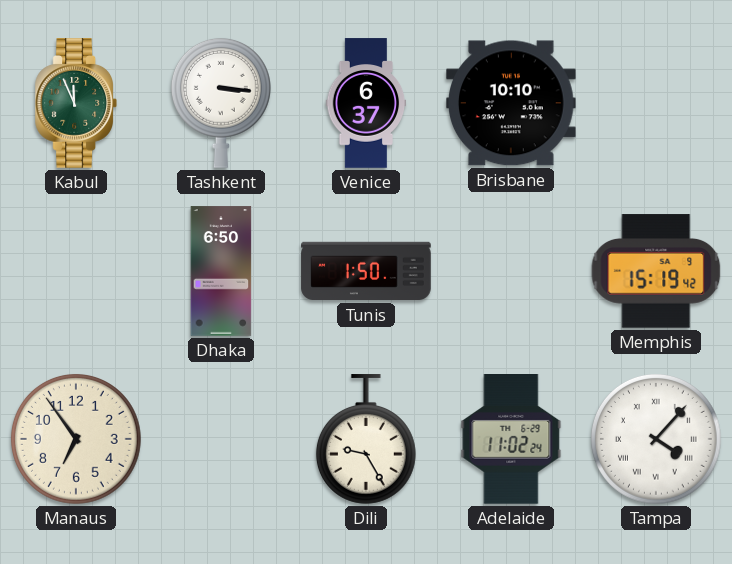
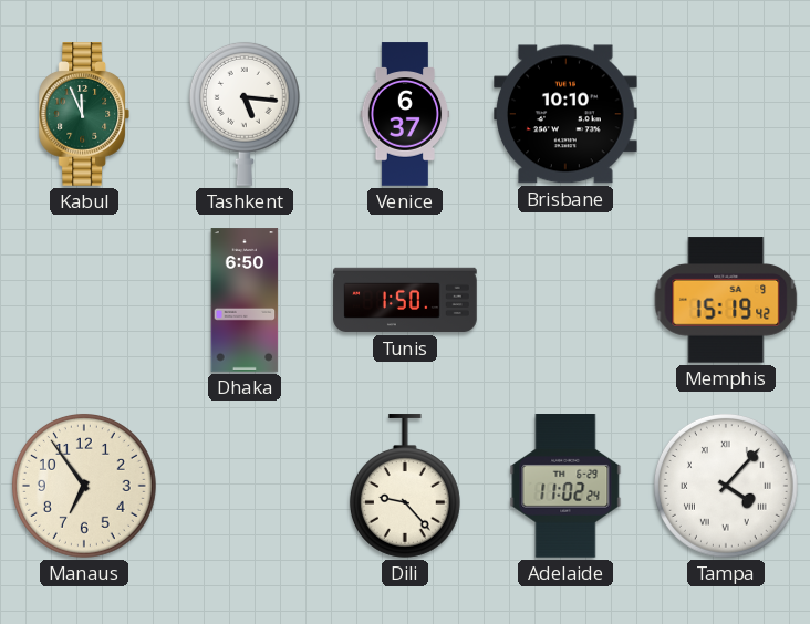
Tashkent: 3:16 -> 5:16 (245, 114)
Dili: 9:25 -> 9:23 (405, 486)
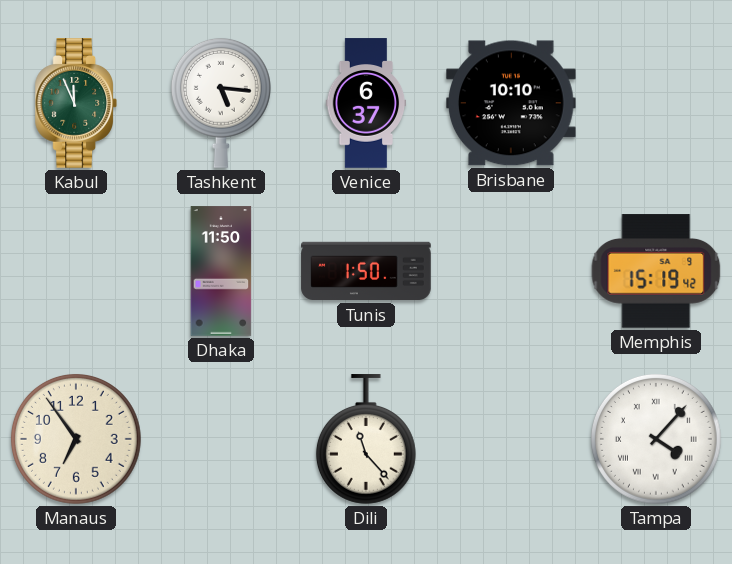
Dhaka: 6:50 -> 11:50 (221, 271)
Dili: 9:23 -> 11:23 (366, 439)
Adelaide: 11:02 -> none (565, 487)
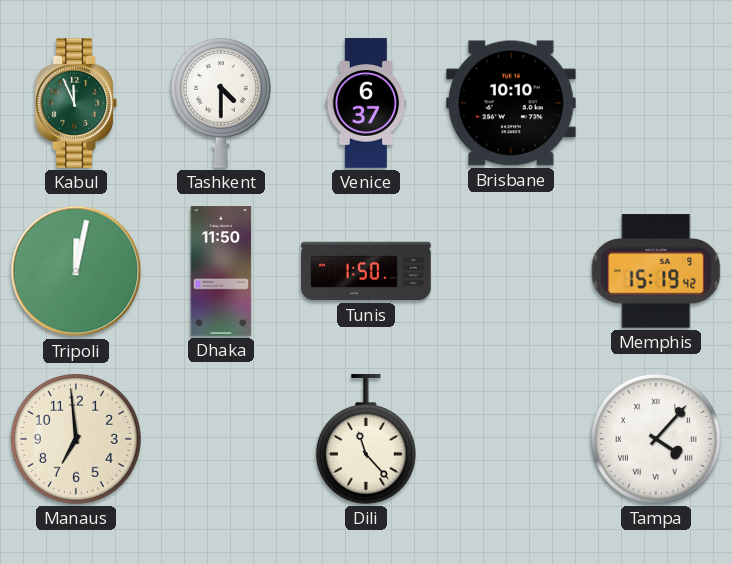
Tashkent: 5:16 -> 4:30 (221, 103)
Tripoli: none -> 12:02 (76, 271)
Manaus: 6:54 -> 6:59 (76, 439)
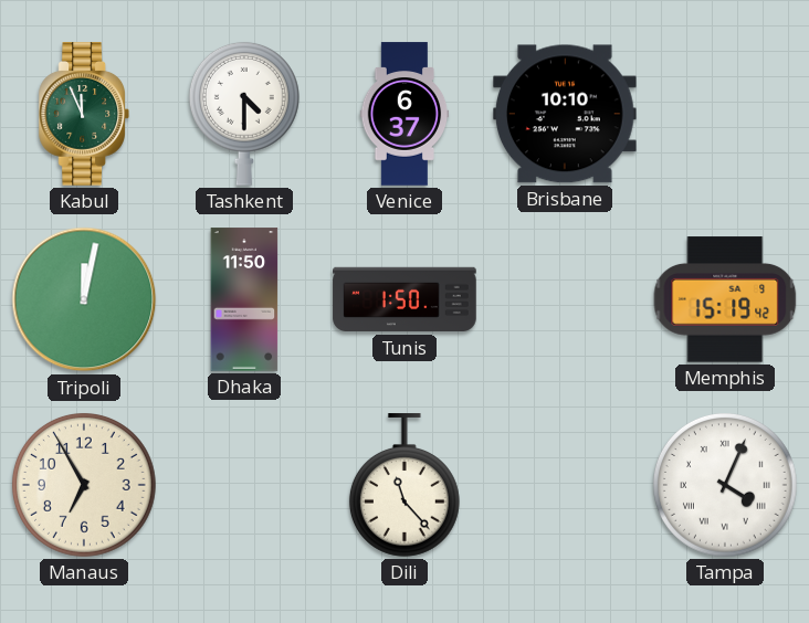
Manaus: 6:59 -> 6:55 (84, 485)
Tampa: 4:07 -> 4:04 (725, 485)
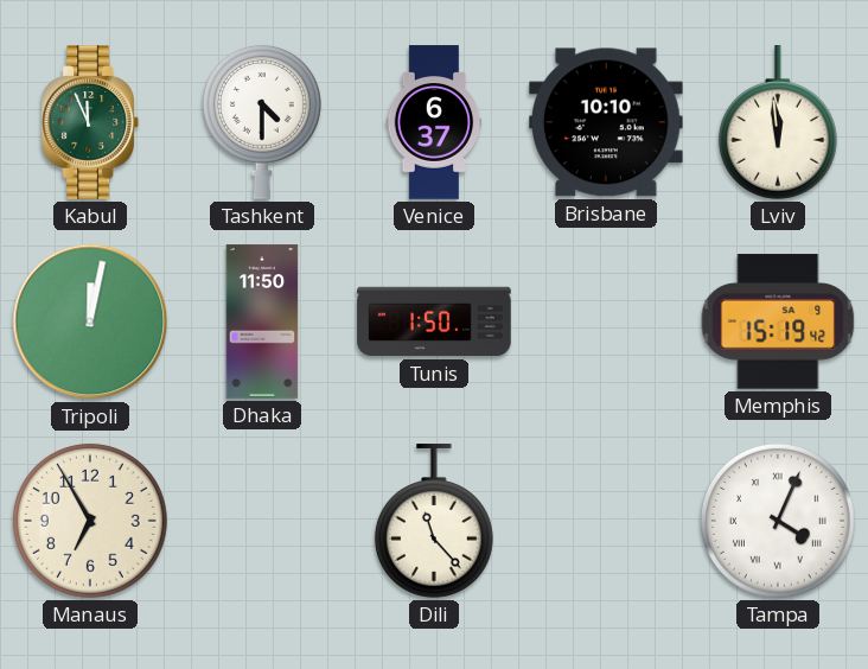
Lviv: none -> 11:59 (778, 122)
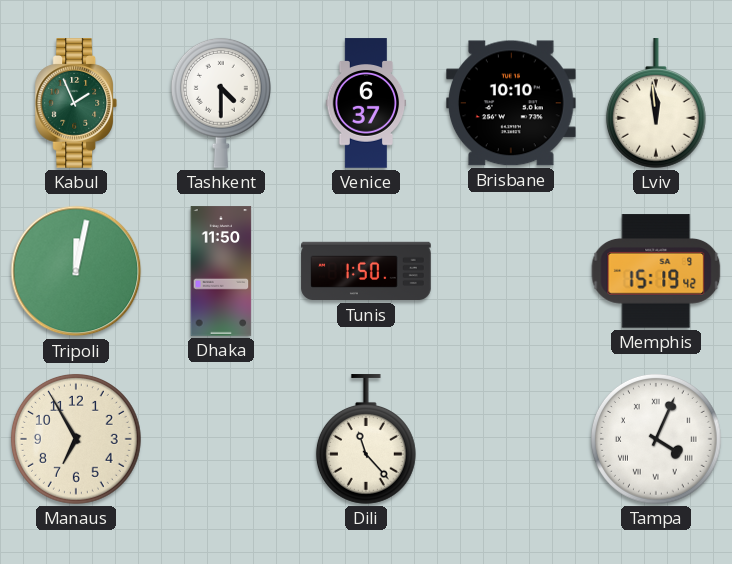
Kabul: 11:56 -> 1:56 (75, 103)
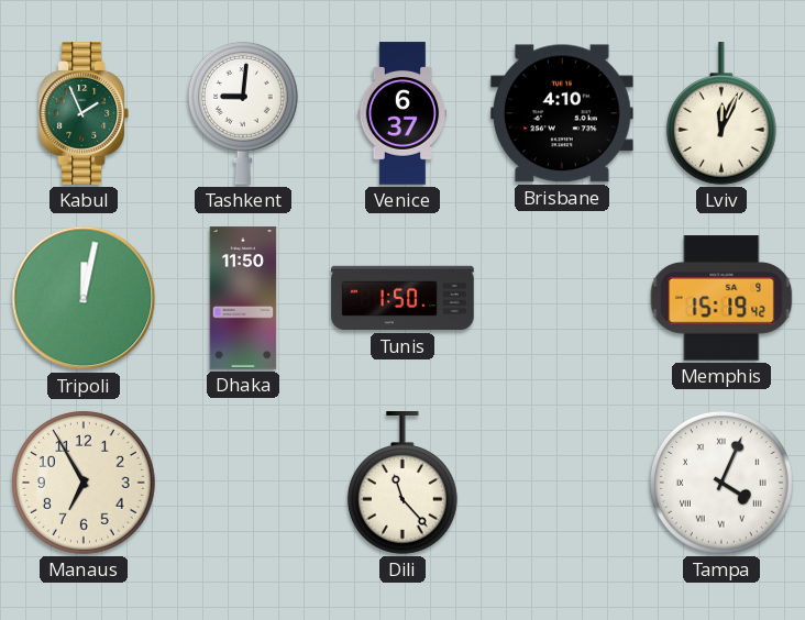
Tashkent: 4:30 -> 9:01 (243, 113)
Brisbane: 10:10 -> 4:10 (563, 113)
Lviv: 11:59 -> 12:04 (721, 113)
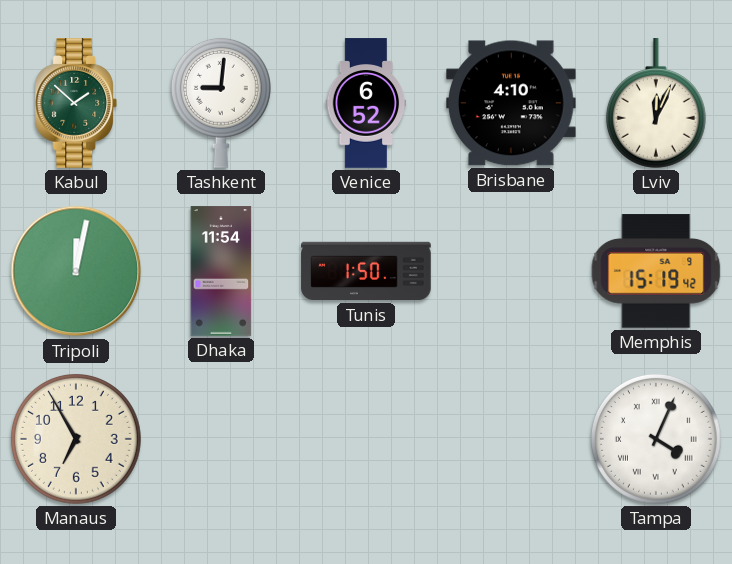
Kabul: 1:56 -> 1:52 (75, 103)
Venice: 6:37 -> 6:52 (366, 103)
Dhaka: 11:50 -> 11:54 (221, 271)
Dili: 11:23 -> none (402, 483)
